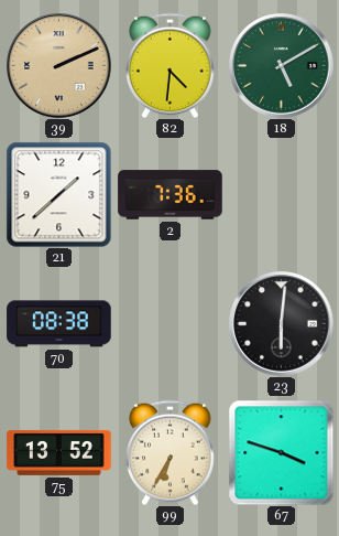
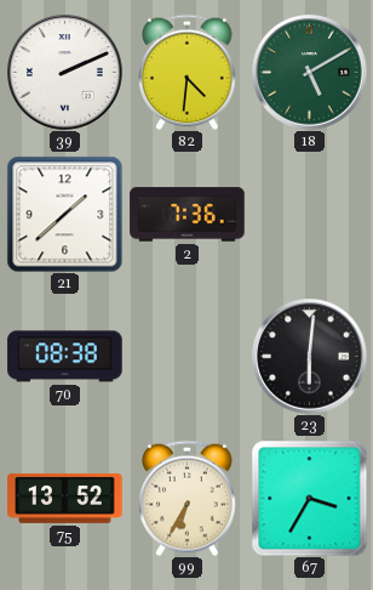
39 dial: champagne -> white (65, 73)
67: 3:48 -> 3:35 (309, 498)
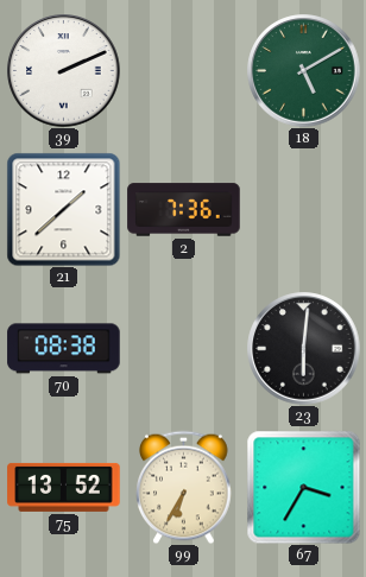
82: 4:31 -> none (188, 72)
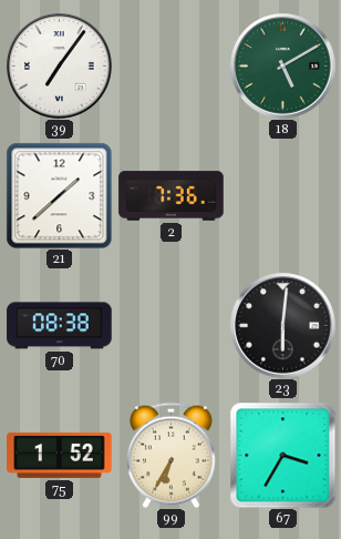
39: 2:11 -> 7:06 (60, 67)
75: 13:52 -> 1:52 (60, 455)
